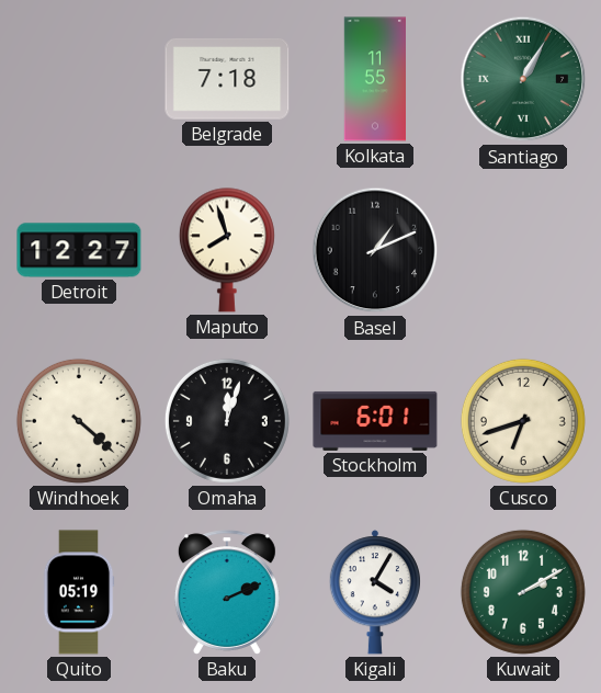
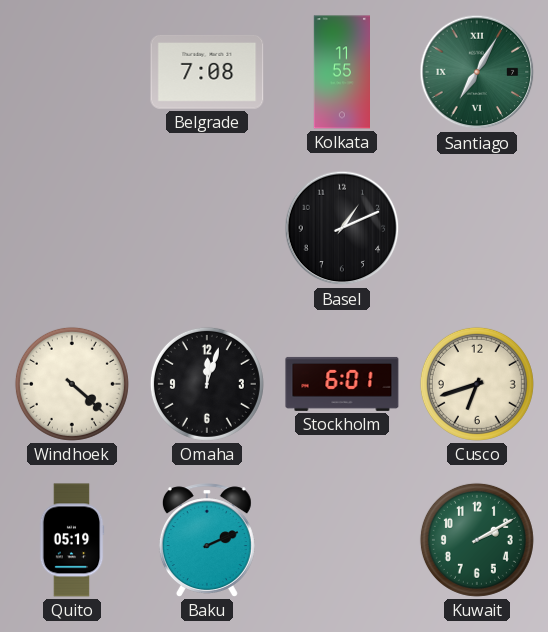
Belgrade: 7:18 -> 7:08 (207, 72)
Santiago: 1:05 -> 7:05 (477, 72)
Detroit: 12:27 -> none (79, 250)
Maputo: 7:57 -> none (227, 250)
Kigali: 4:05 -> none (374, 592)
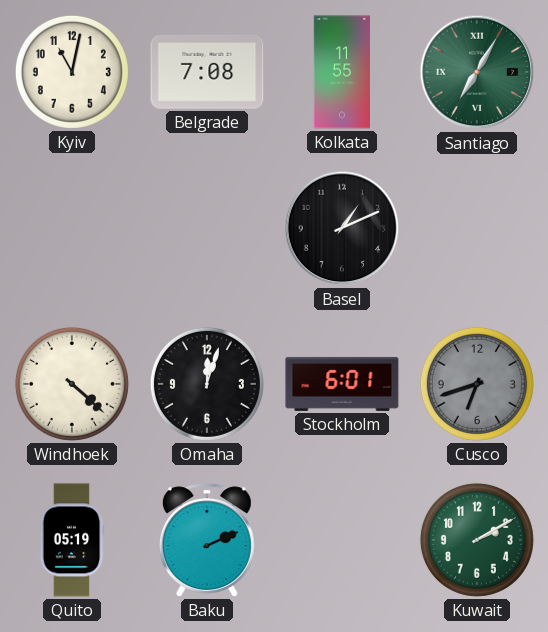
Kyiv: none -> 11:02 (72, 72)
Cusco dial: cream -> grey (477, 384)
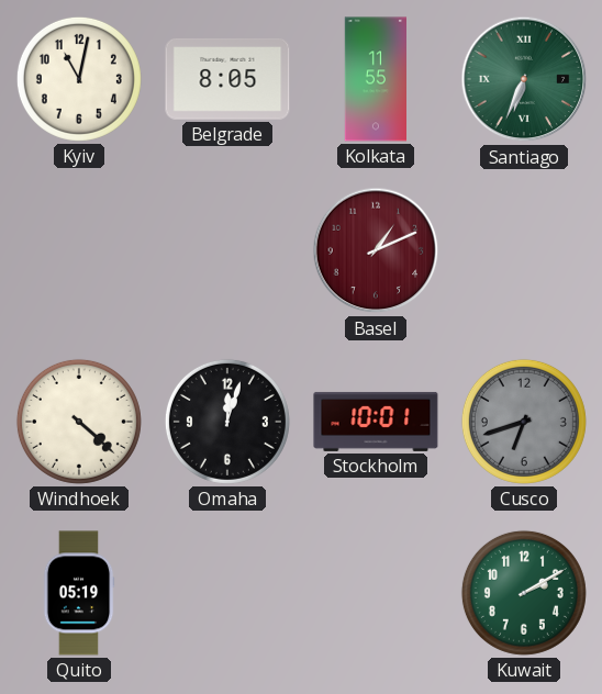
Belgrade: 7:08 -> 8:05 (227, 79)
Santiago: 7:05 -> 6:34 (524, 79)
Basel dial: black -> burgundy (376, 250)
Stockholm: 6:01 -> 10:01 (376, 422)
Baku: 2:11 -> none (207, 540)
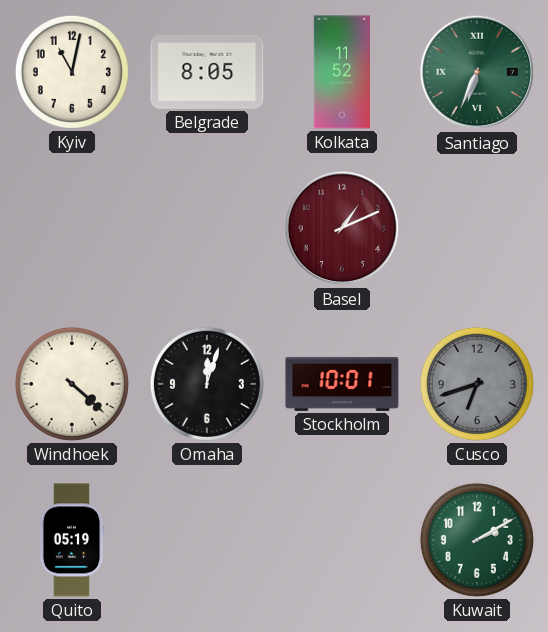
Kolkata: 11:55 -> 11:52 (341, 72)
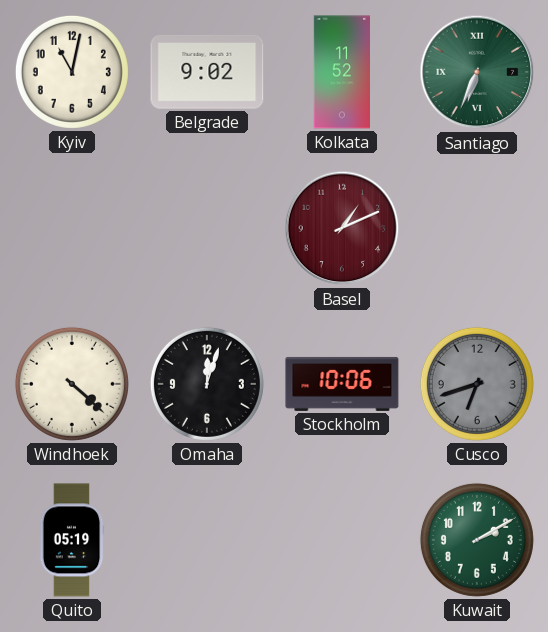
Belgrade: 8:05 -> 9:02 (207, 72)
Stockholm: 10:01 -> 10:06 (342, 384)
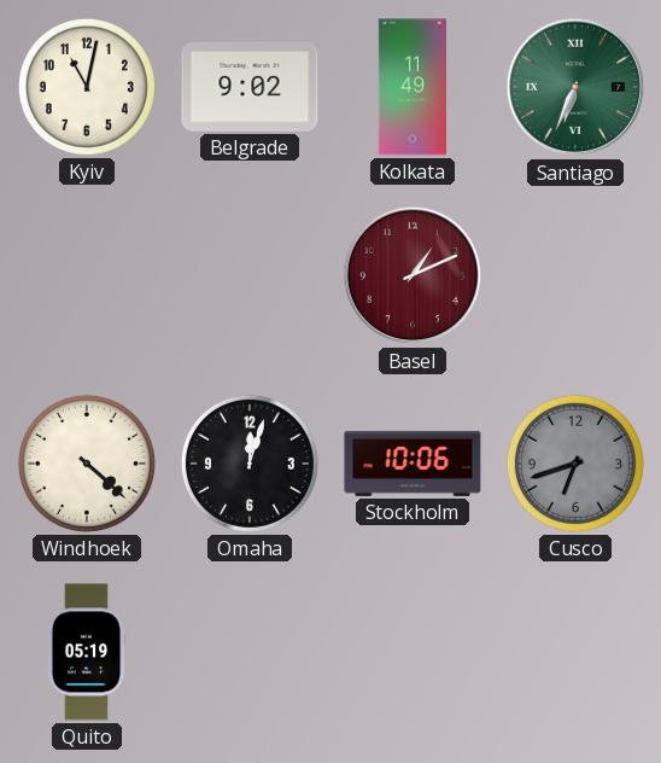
Kolkata: 11:52 -> 11:49 (411, 87)
Kuwait: 2:10 -> none (477, 540)
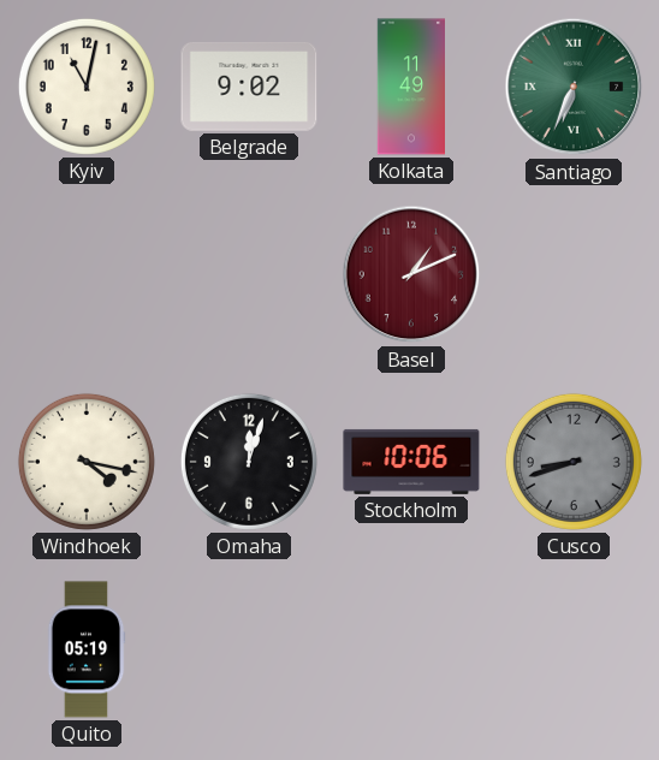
Windhoek: 4:22 -> 4:17 (87, 462)
Cusco: 6:42 -> 8:42 (574, 462)
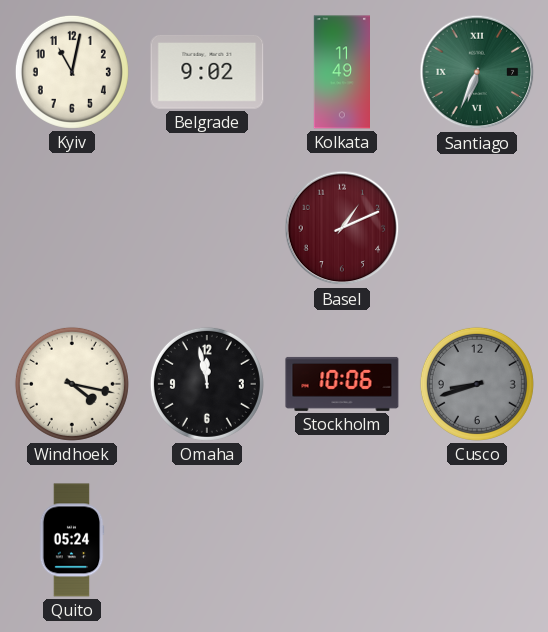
Omaha: 12:03 -> 11:58 (207, 384)
Quito: 05:19 -> 05:24 (72, 540)
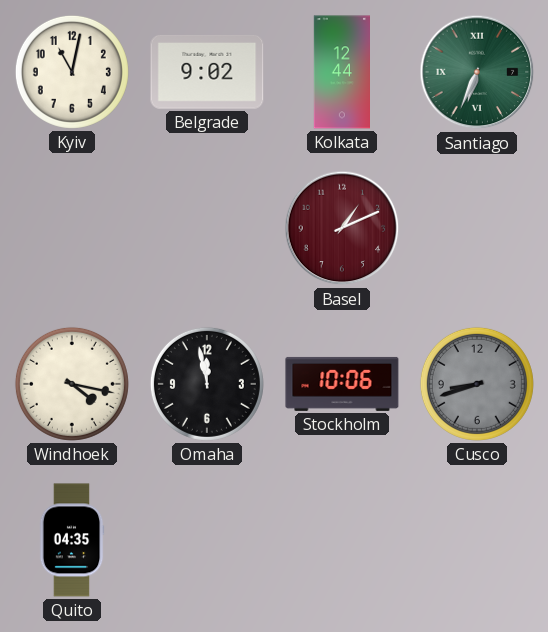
Kolkata: 11:49 -> 12:44 (341, 72)
Quito: 05:24 -> 04:35 (72, 540)
